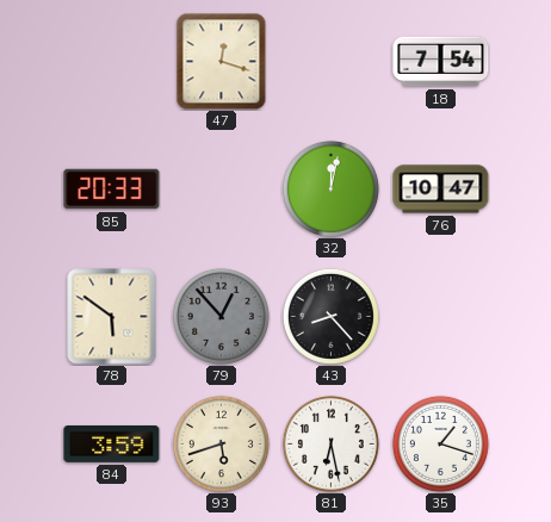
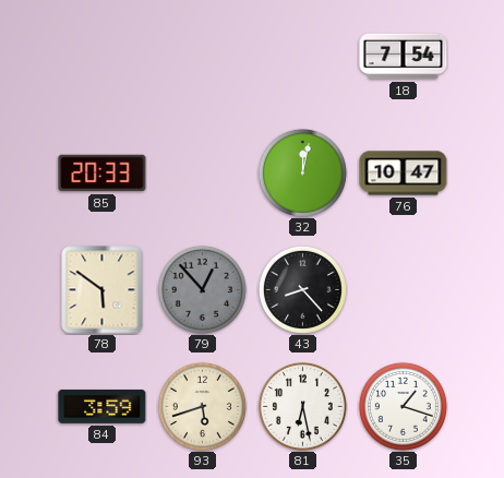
47: 12:18 -> none (222, 61)
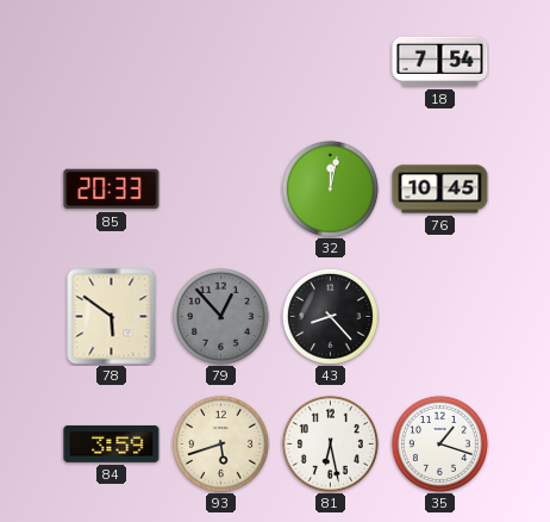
76: 10:47 -> 10:45 (440, 189)
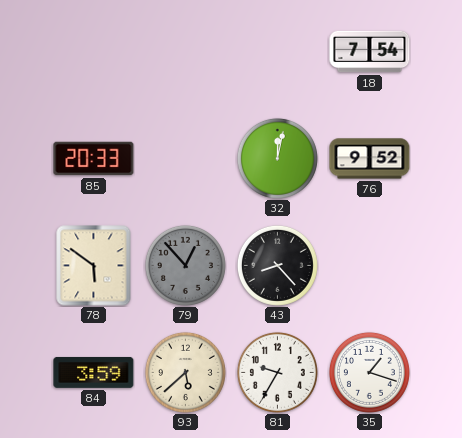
76: 10:45 -> 9:52 (370, 159)
93: 5:42 -> 5:38 (185, 372)
81: 6:28 -> 9:35 (277, 372)
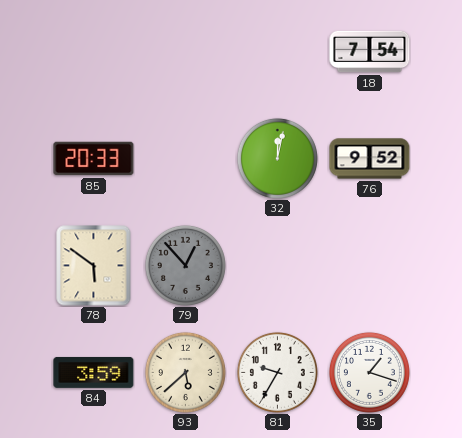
43: 8:23 -> none (277, 265)
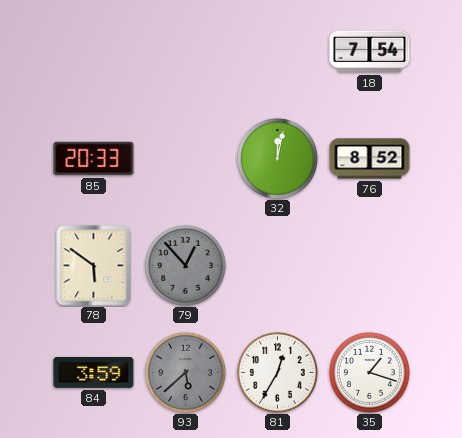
76: 9:52 -> 8:52 (370, 159)
93 dial: cream -> grey (185, 372)
81: 9:35 -> 12:35 (277, 372)
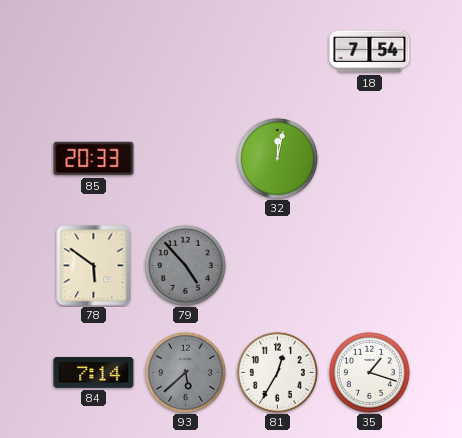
76: 8:52 -> none (370, 159)
79: 12:53 -> 4:53 (185, 265)
84: 3:59 -> 7:14 (94, 372)
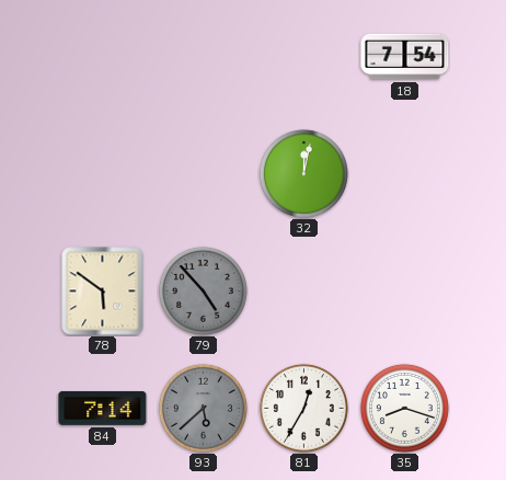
85: 20:33 -> none (94, 159)
35: 1:18 -> 8:18 (404, 408)
